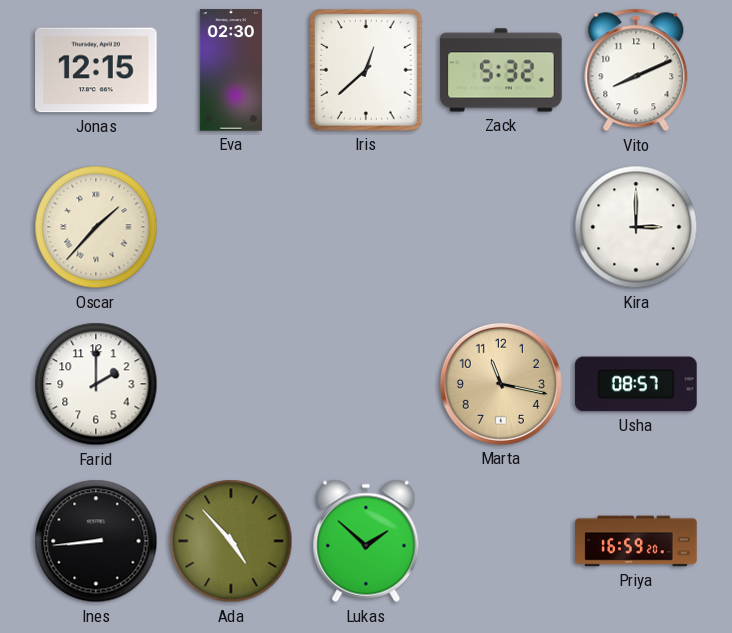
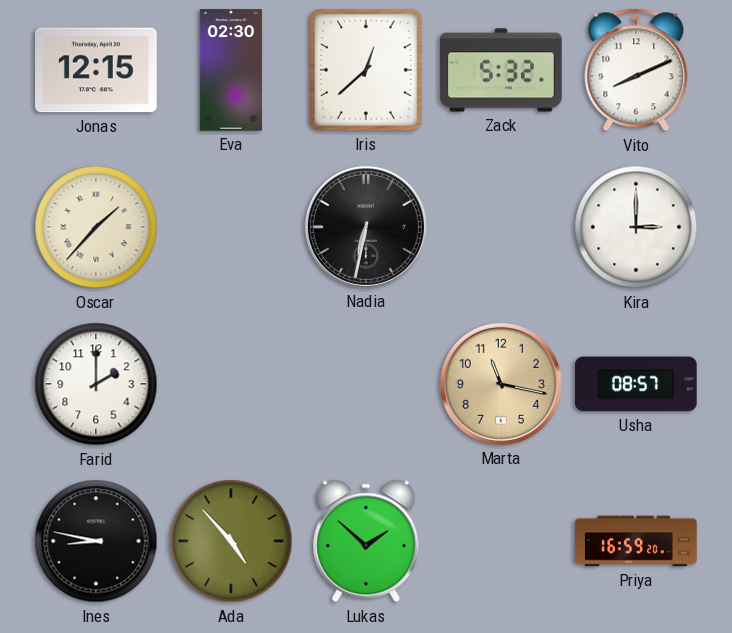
Nadia: none -> 6:32 (366, 227)
Ines: 8:44 -> 8:47 (96, 541)
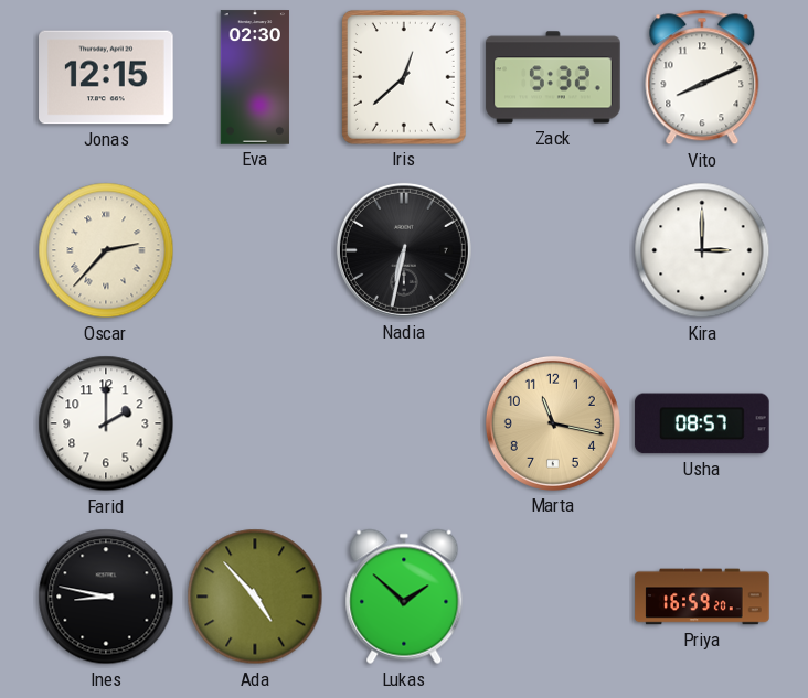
Oscar: 1:37 -> 2:37 (106, 250)
